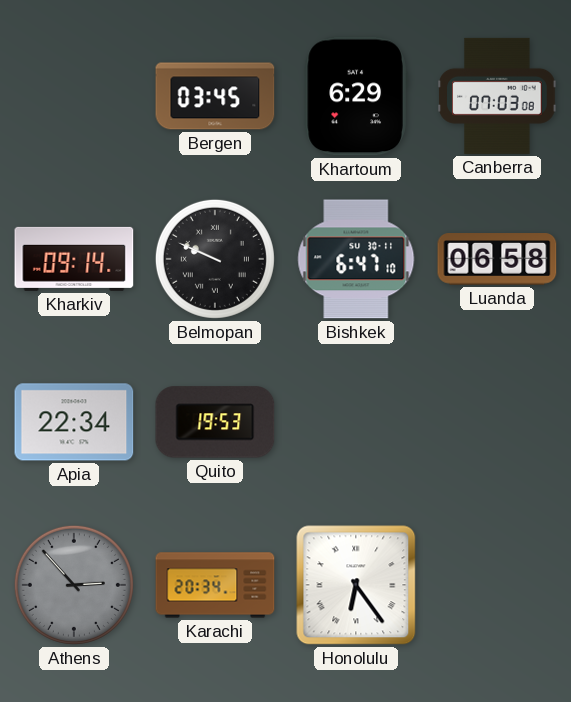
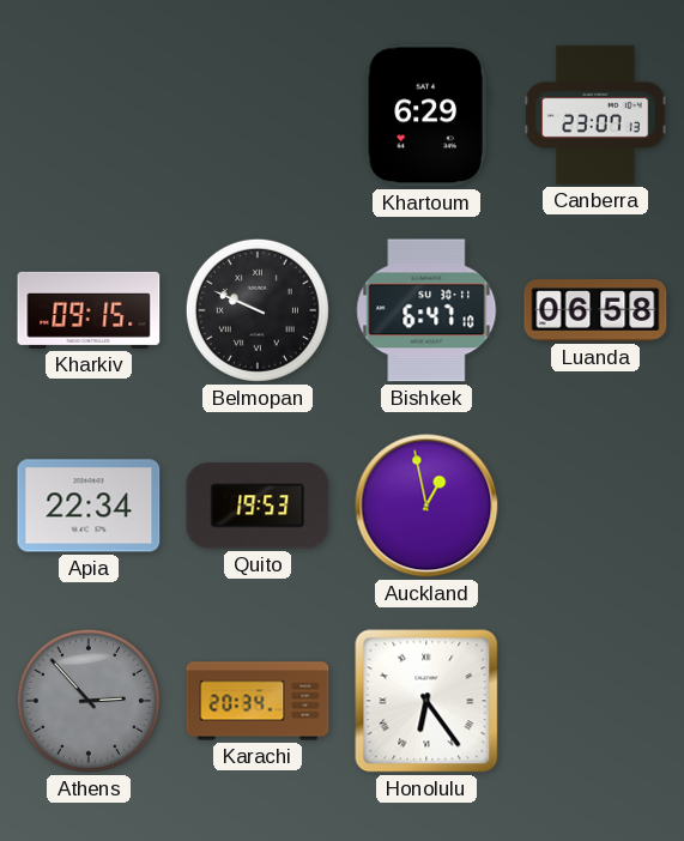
Bergen: 03:45 -> none (215, 96)
Canberra: 07:03 -> 23:07 (595, 115)
Kharkiv: 09:14 -> 09:15 (89, 310)
Auckland: none -> 12:58 (426, 506)
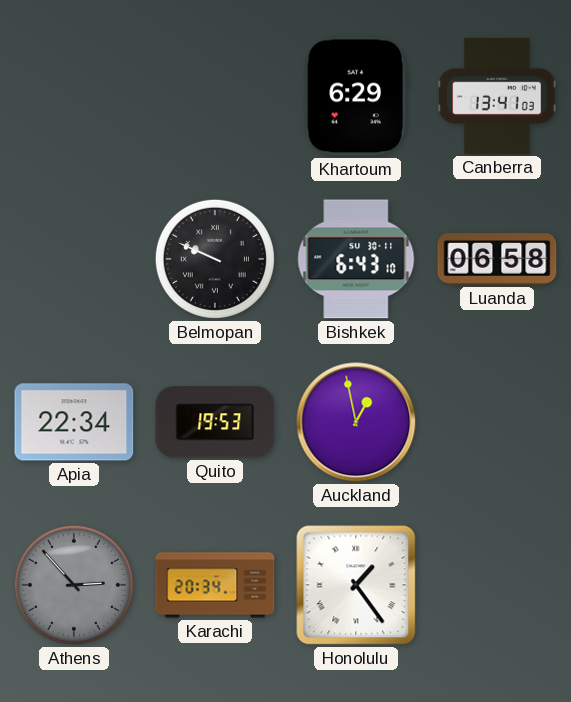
Canberra: 23:07 -> 13:41 (497, 96)
Kharkiv: 09:15 -> none (89, 310)
Bishkek: 6:47 -> 6:43 (356, 259)
Honolulu: 6:24 -> 1:24 (356, 585)
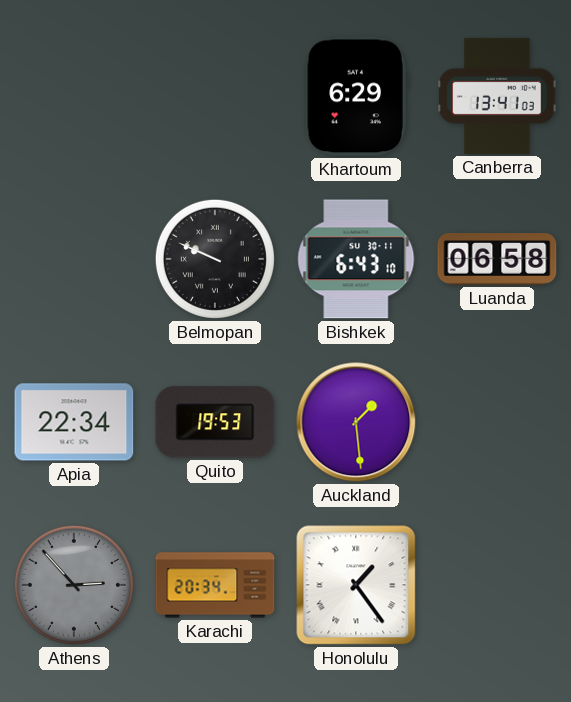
Auckland: 12:58 -> 1:29 (356, 422)
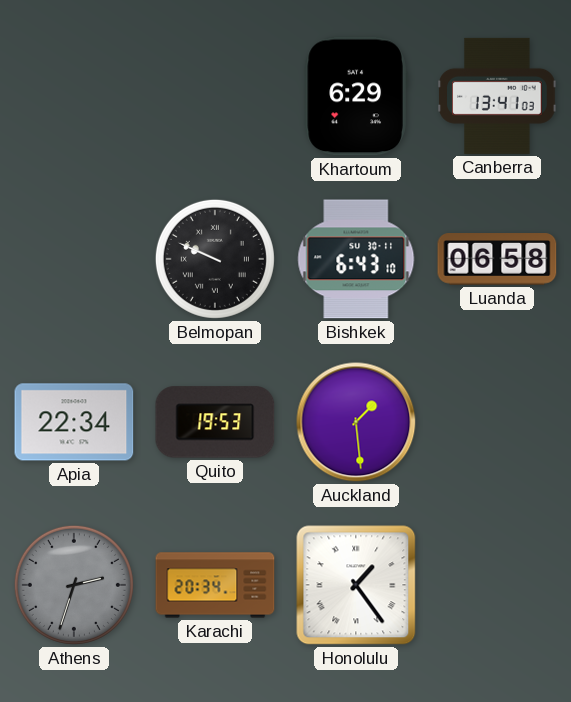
Athens: 2:53 -> 2:33 (74, 585)
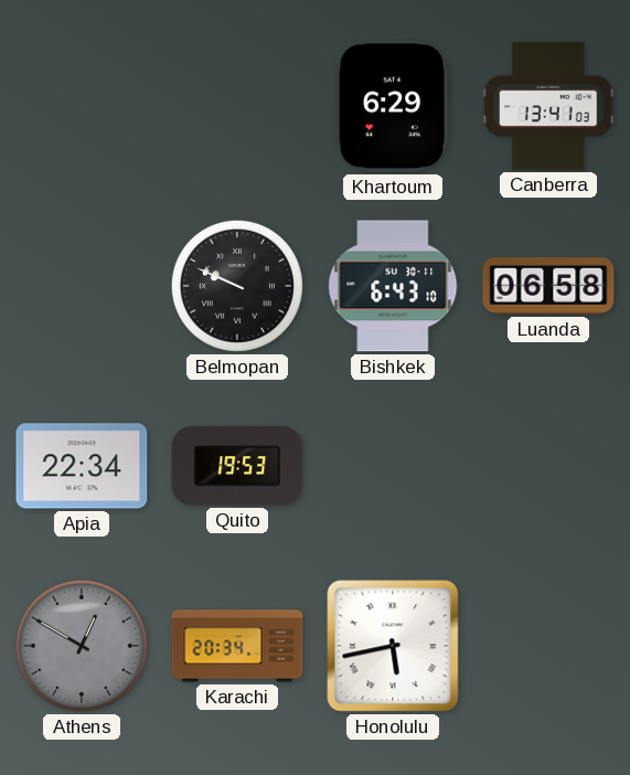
Auckland: 1:29 -> none (356, 422)
Athens: 2:33 -> 12:50 (82, 646)
Honolulu: 1:24 -> 5:43 (393, 646)
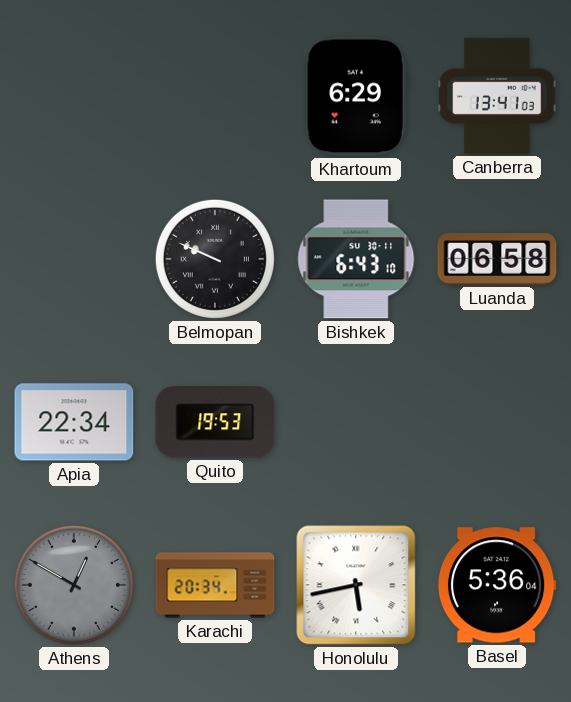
Basel: none -> 5:36 (497, 585)
